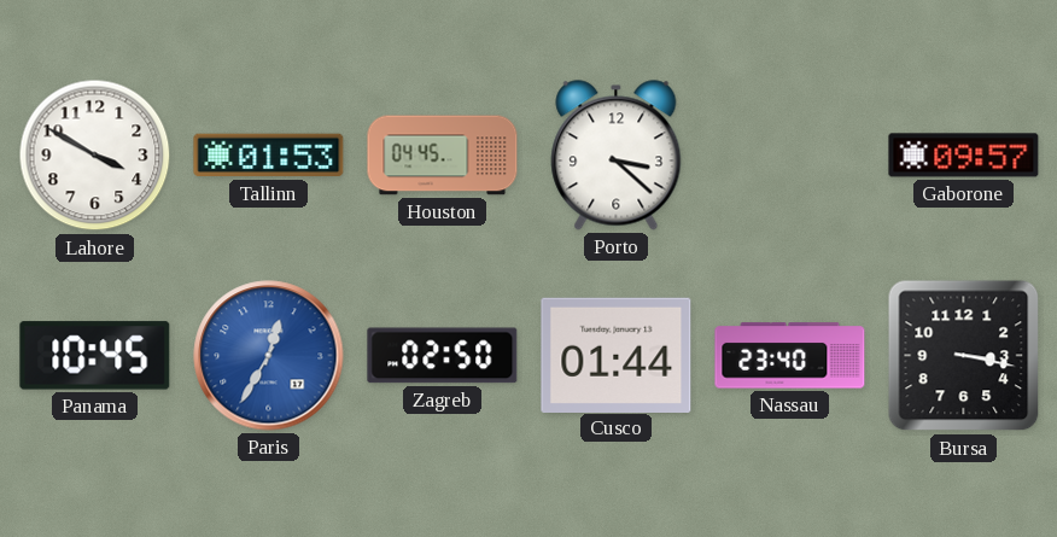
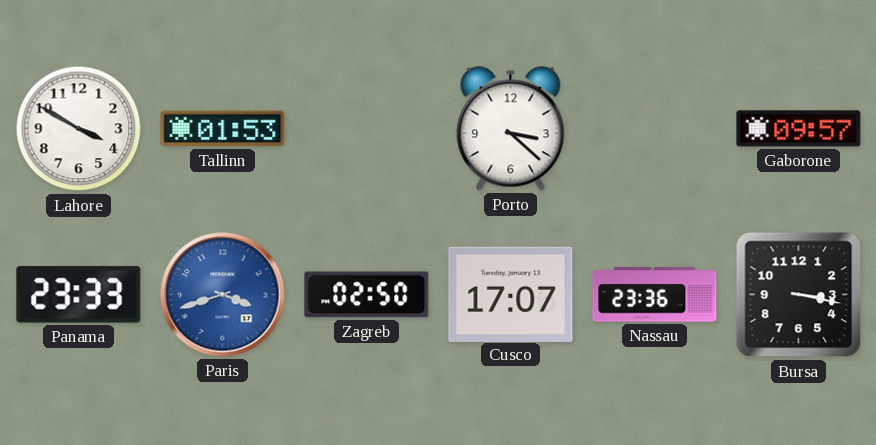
Houston: 04:45 -> none (443, 156)
Panama: 10:45 -> 23:33 (79, 295)
Paris: 12:35 -> 3:42 (223, 295)
Cusco: 01:44 -> 17:07 (511, 294)
Nassau: 23:40 -> 23:36 (655, 295)
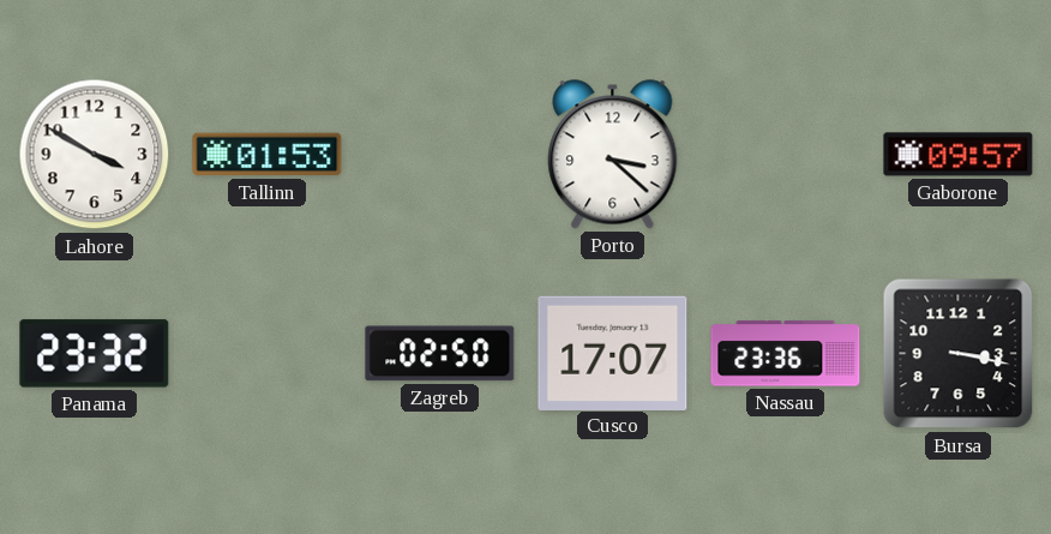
Panama: 23:33 -> 23:32 (95, 354)
Paris: 3:42 -> none (223, 295)
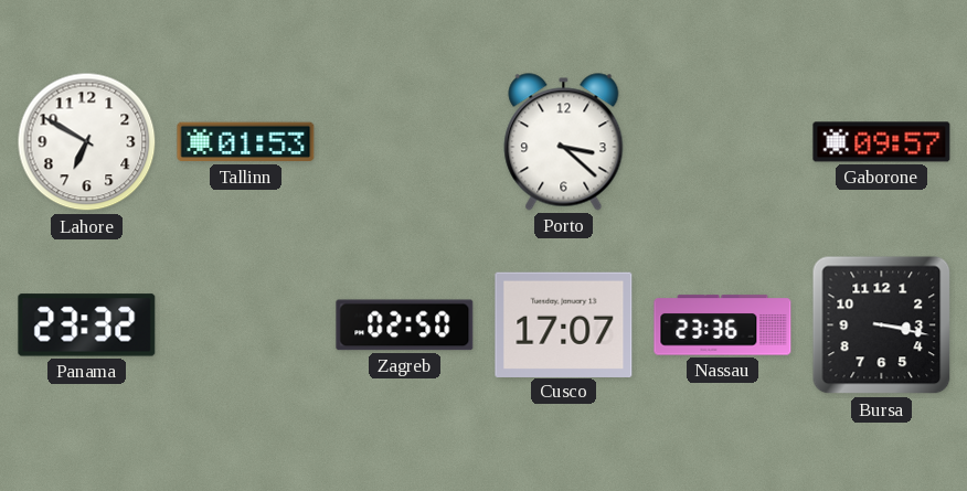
Lahore: 3:50 -> 6:50 (87, 142)
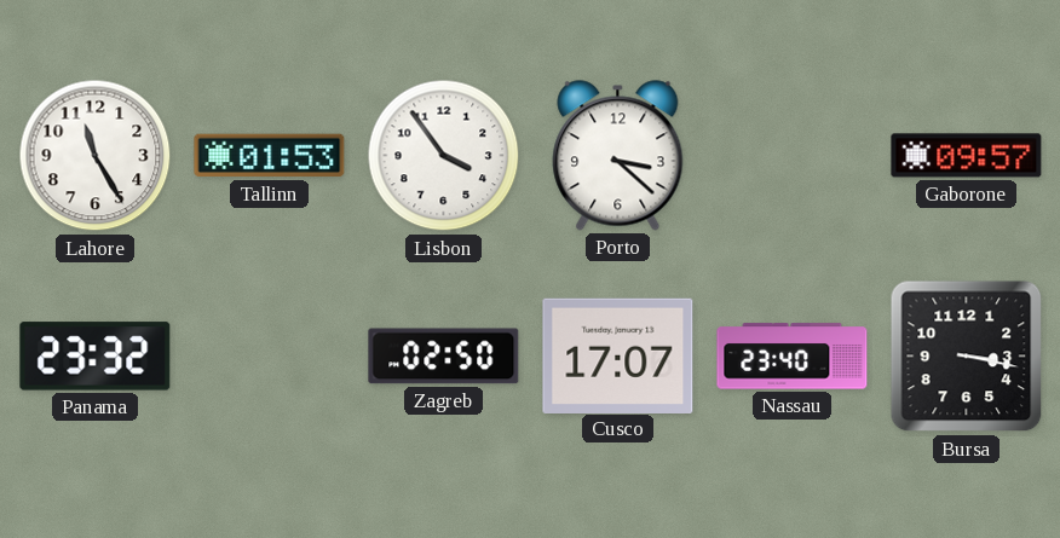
Lahore: 6:50 -> 11:25 (96, 156)
Lisbon: none -> 3:54 (444, 156)
Nassau: 23:36 -> 23:40 (793, 357)
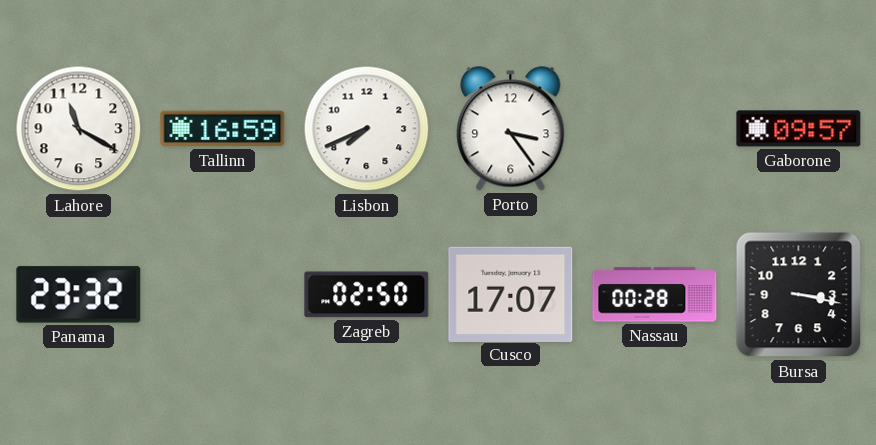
Lahore: 11:25 -> 11:20 (79, 129)
Tallinn: 01:53 -> 16:59 (223, 129)
Lisbon: 3:54 -> 7:41 (367, 129)
Porto: 3:22 -> 3:24 (511, 129)
Nassau: 23:40 -> 00:28 (655, 295)
